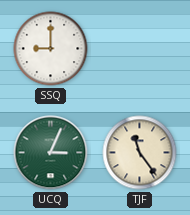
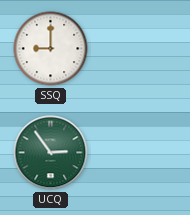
UCQ: 3:04 -> 2:54 (51, 153)
TJF: 11:24 -> none (140, 153)
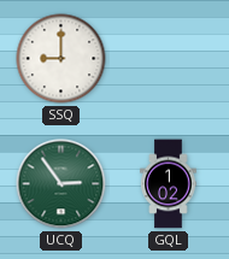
GQL: none -> 1:02 (169, 184)
